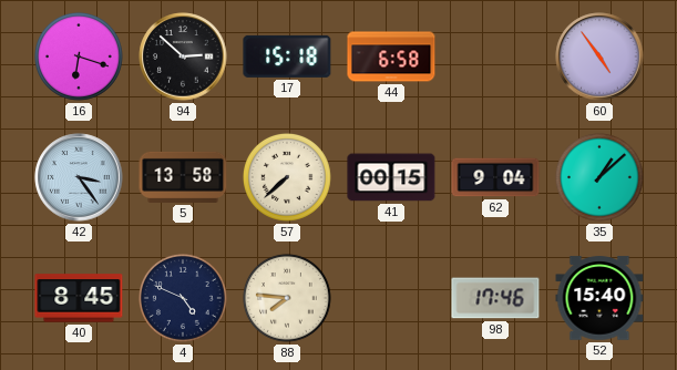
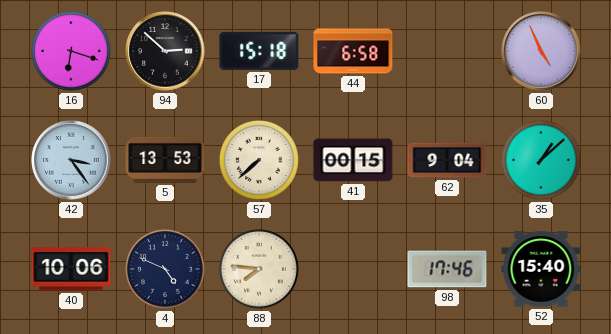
60: 4:54 -> 4:56 (541, 51)
5: 13:58 -> 13:53 (165, 160)
40: 8:45 -> 10:06 (71, 269)
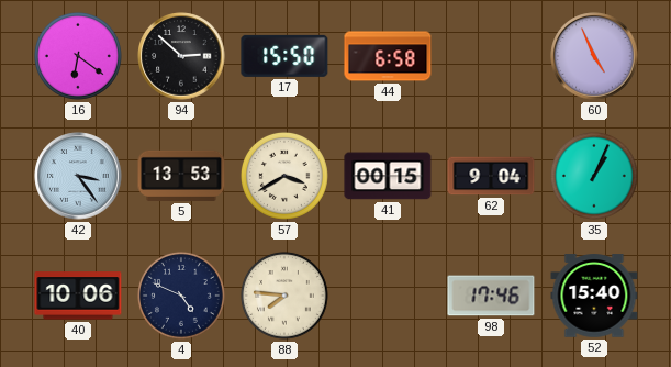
16: 6:18 -> 6:21 (78, 56)
17: 15:18 -> 15:50 (284, 56)
57: 7:38 -> 3:40 (284, 176)
35: 1:08 -> 1:04 (594, 176)
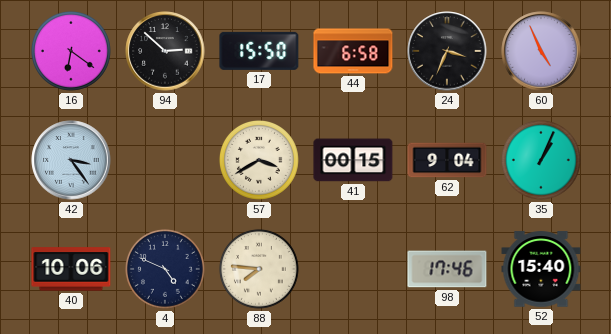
24: none -> 3:34 (447, 51)
5: 13:53 -> none (181, 176)
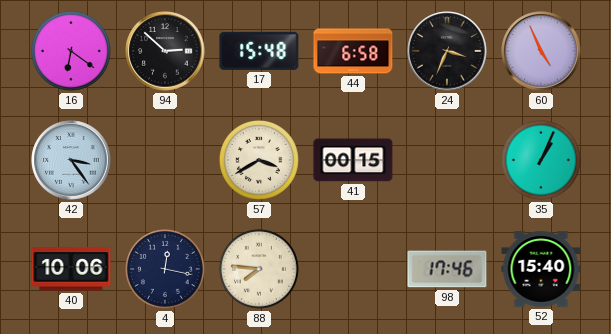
17: 15:50 -> 15:48 (259, 51)
62: 9:04 -> none (447, 160)
4: 4:49 -> 12:17 (165, 269)
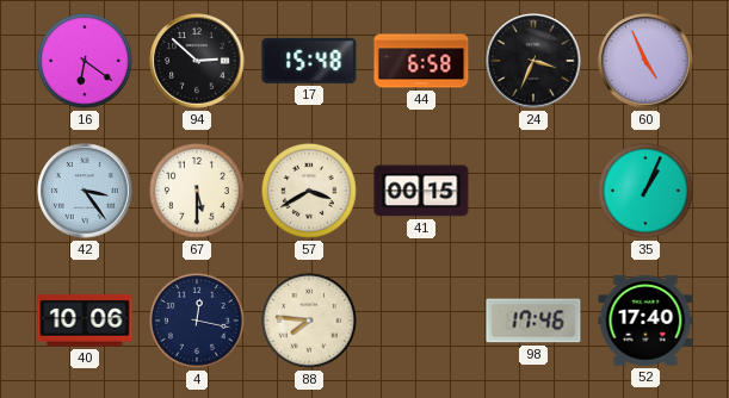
67: none -> 5:30 (197, 191)
52: 15:40 -> 17:40 (645, 321)
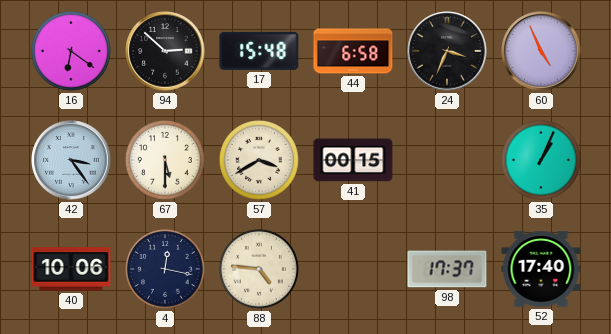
88: 7:46 -> 4:46 (259, 269)
98: 17:46 -> 17:37 (447, 269)
